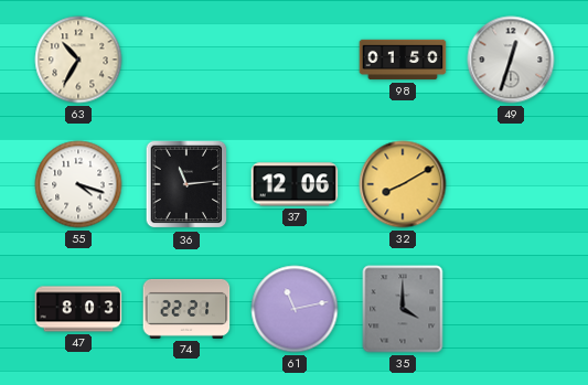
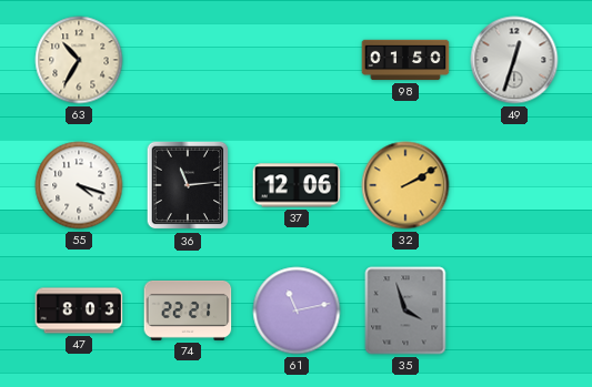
32: 8:10 -> 2:10 (405, 185)
35: 4:00 -> 3:57 (405, 310)
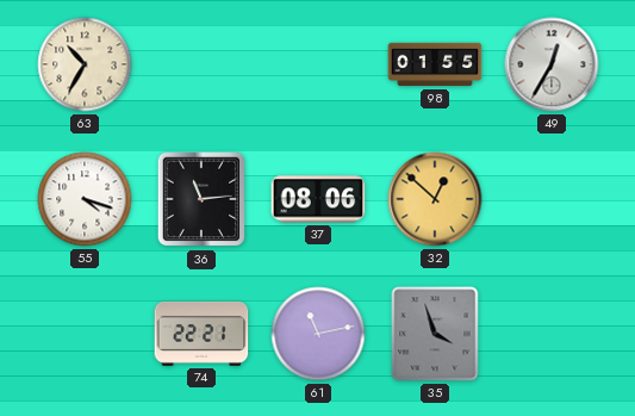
98: 01:50 -> 01:55 (435, 64)
49: 12:33 -> 12:35 (552, 64)
37: 12:06 -> 08:06 (318, 199)
32: 2:10 -> 12:52 (435, 199)
47: 8:03 -> none (79, 310)
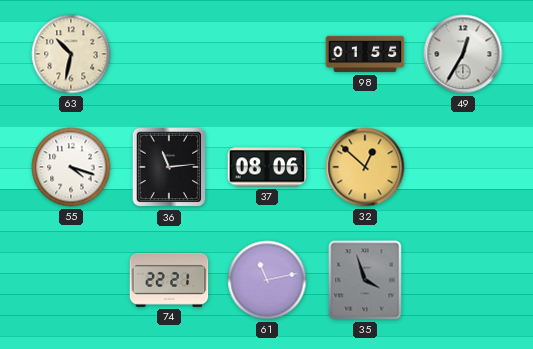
63: 10:35 -> 10:32 (71, 54)
